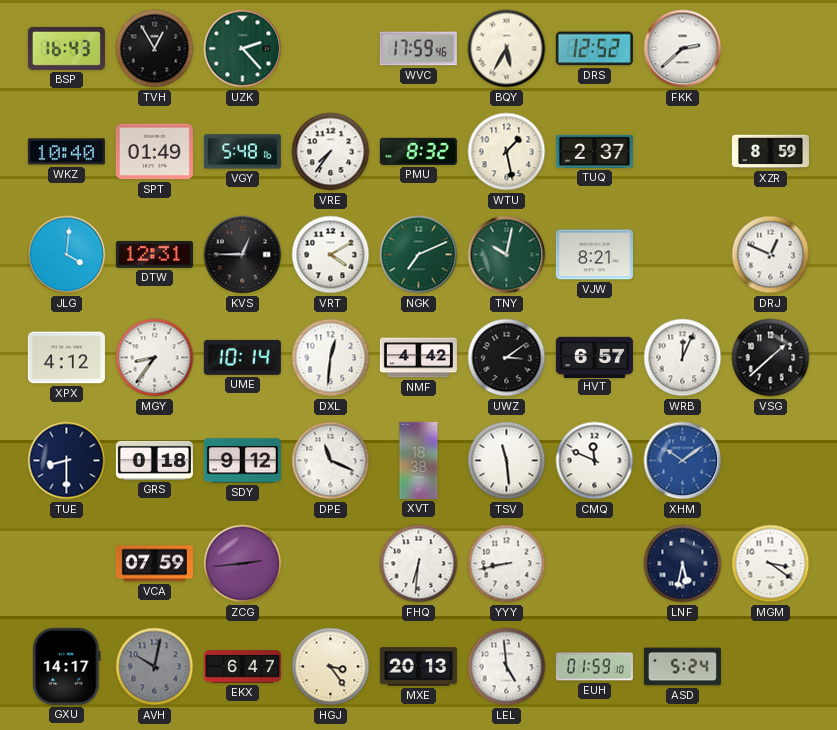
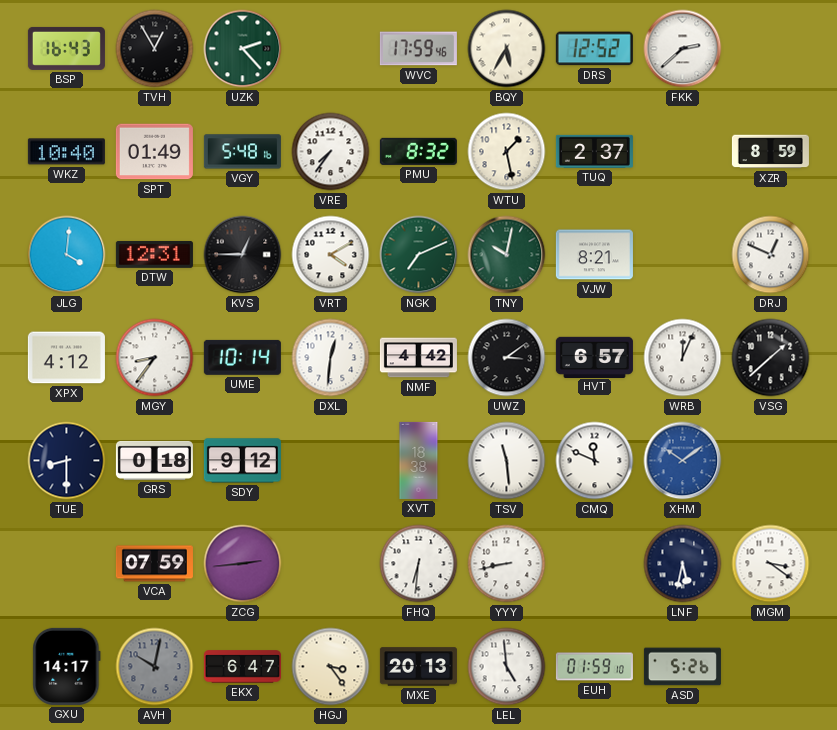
DPE: 11:19 -> none (331, 461)
ASD: 5:24 -> 5:26 (682, 667)
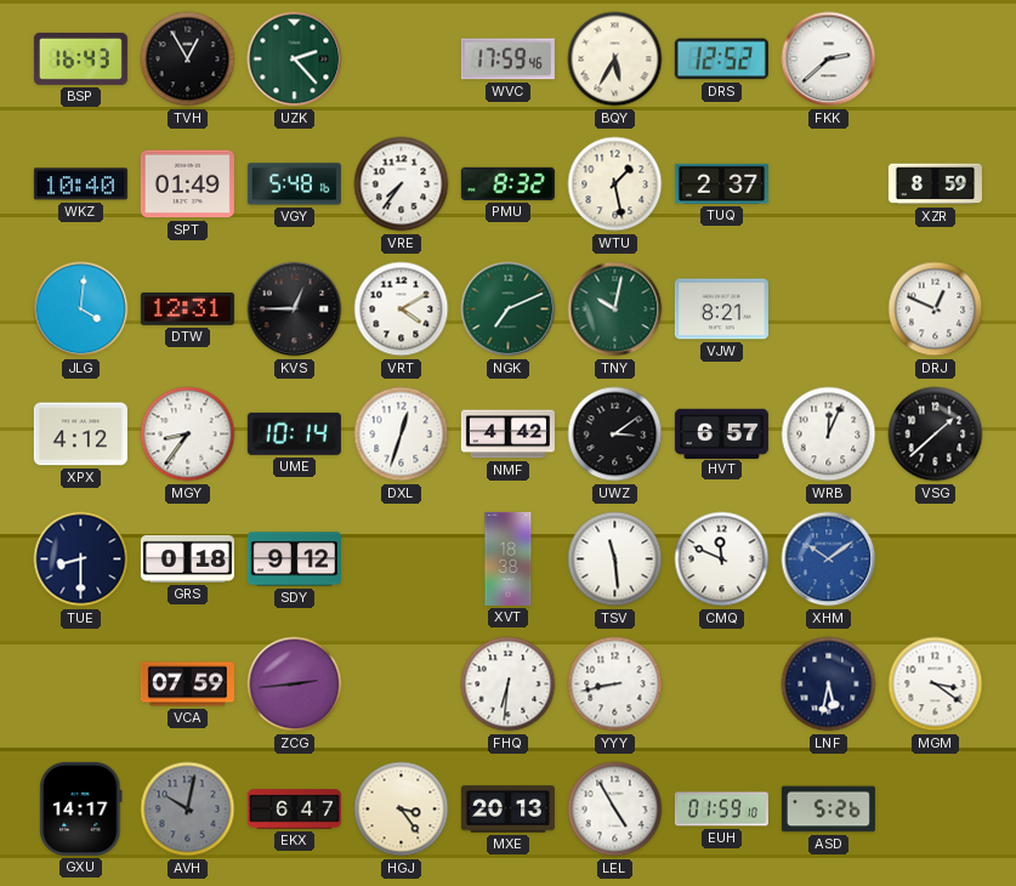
DXL: 12:31 -> 12:33 (402, 435)
LEL: 4:59 -> 4:55 (615, 810)
